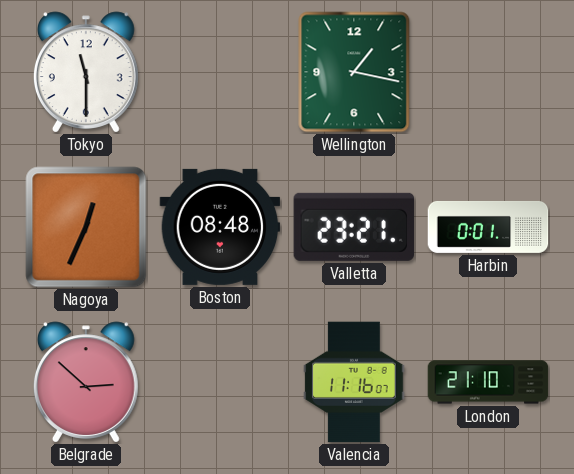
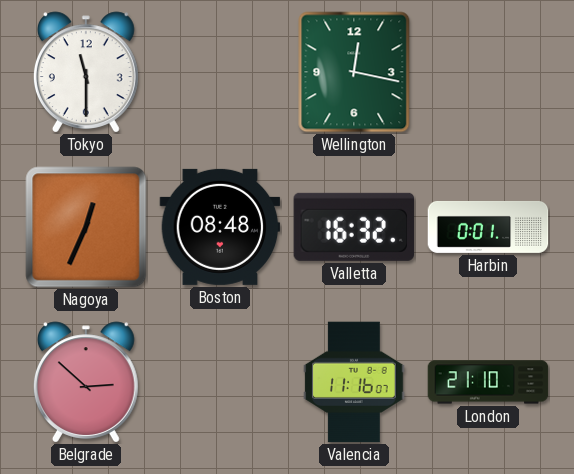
Wellington: 1:17 -> 12:17 (354, 72)
Valletta: 23:21 -> 16:32 (354, 227)
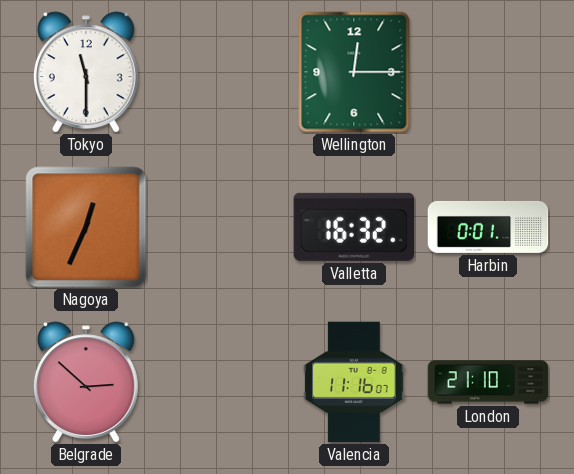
Wellington: 12:17 -> 12:15 (354, 72)
Boston: 08:48 -> none (220, 227)
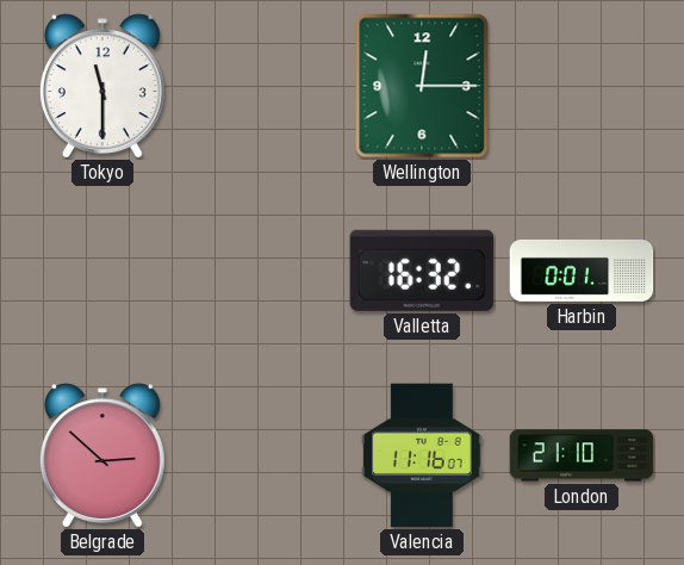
Nagoya: 12:34 -> none (86, 227)
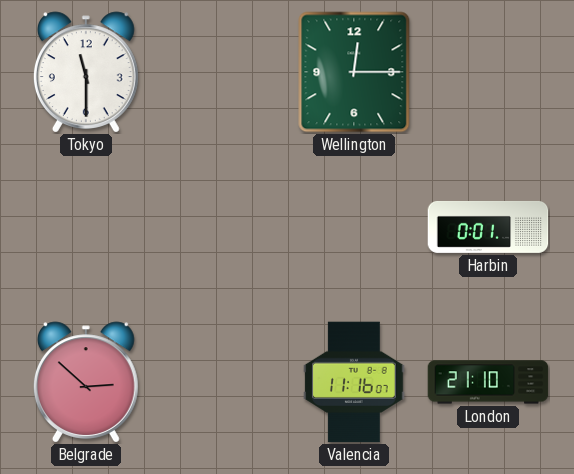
Valletta: 16:32 -> none (422, 271)
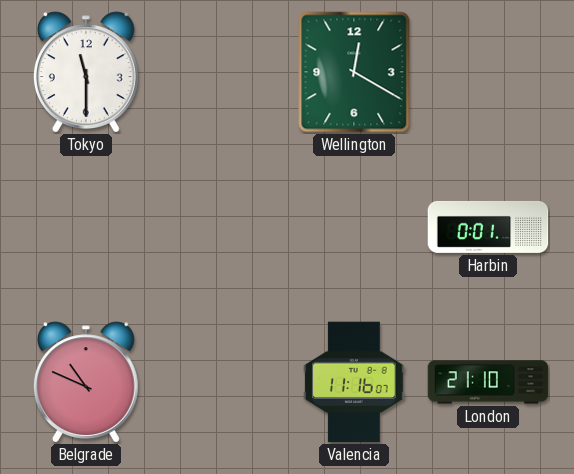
Wellington: 12:15 -> 12:20 (354, 72)
Belgrade: 2:52 -> 10:49 (86, 382)
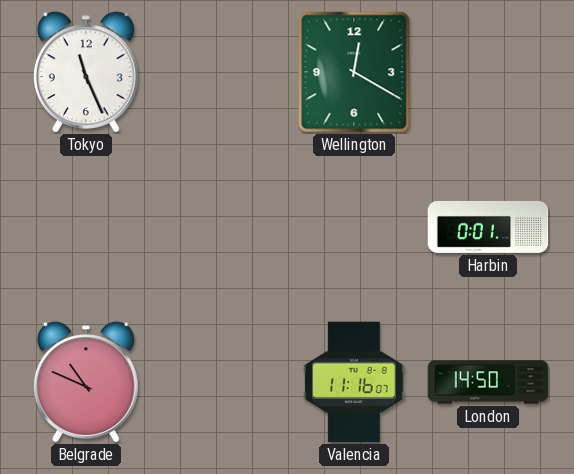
Tokyo: 11:30 -> 11:26 (86, 72)
London: 21:10 -> 14:50 (488, 382)
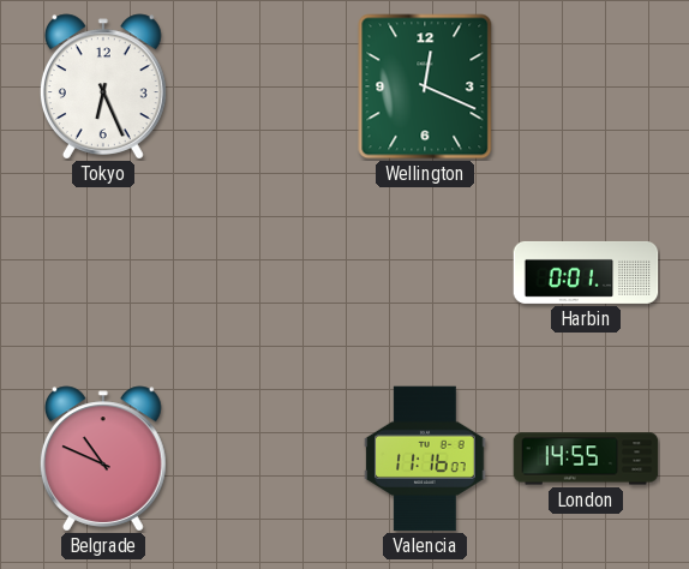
Tokyo: 11:26 -> 6:26 (103, 86)
Wellington: 12:20 -> 12:19 (425, 86)
London: 14:50 -> 14:55 (586, 459)
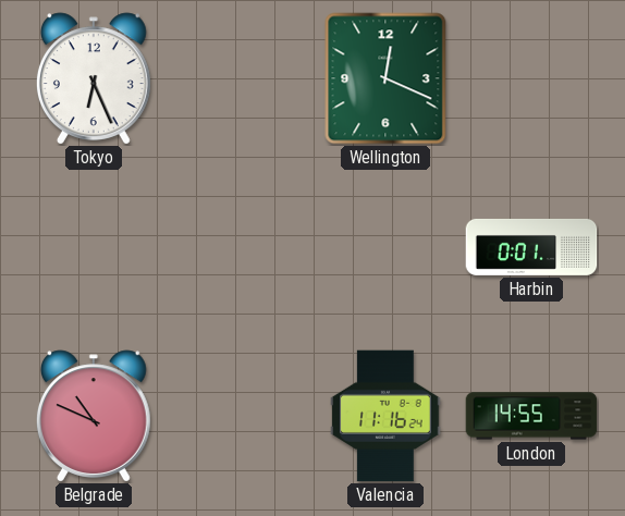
Valencia: 11:16:07 -> 11:16:24 (385, 416)
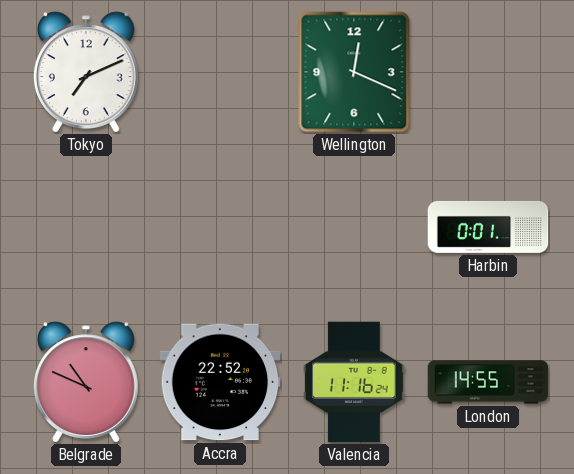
Tokyo: 6:26 -> 7:11 (86, 72)
Accra: none -> 22:52 (220, 382)
